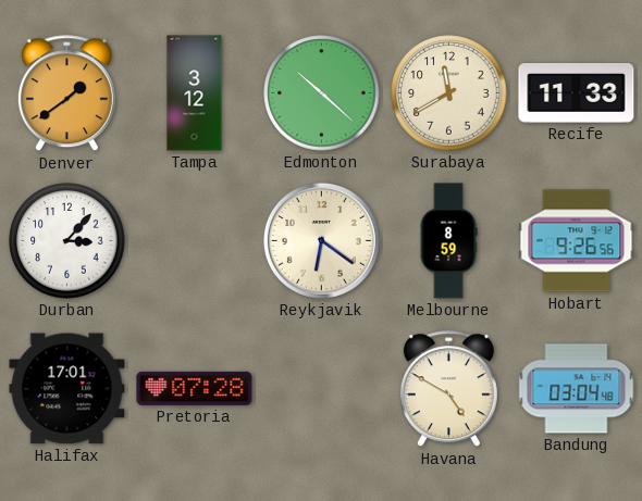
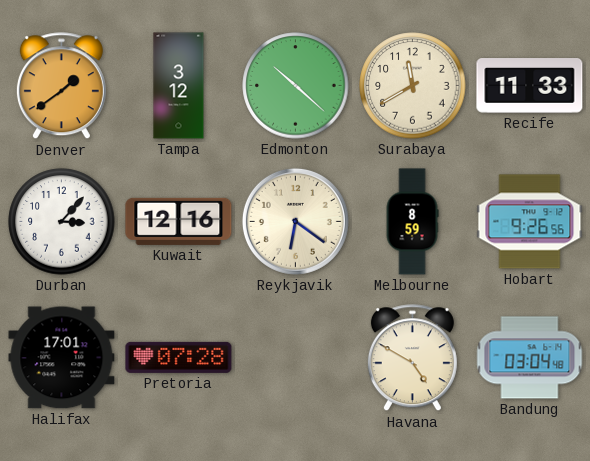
Kuwait: none -> 12:16 (179, 221)
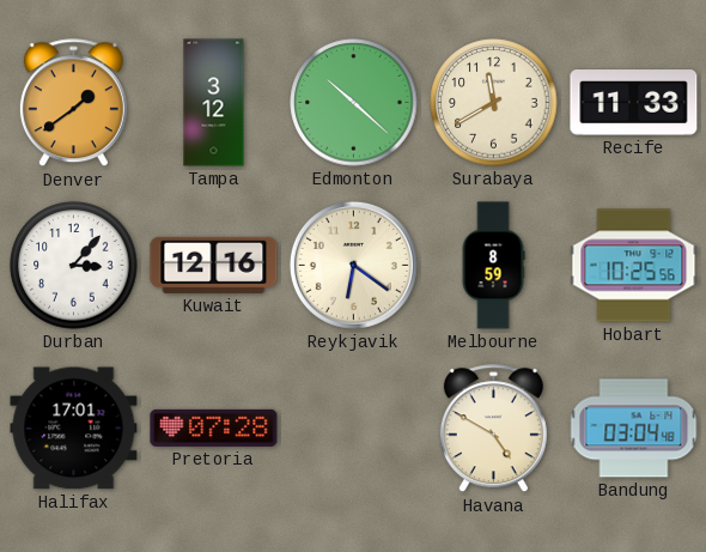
Hobart: 9:26 -> 10:25 (634, 266)
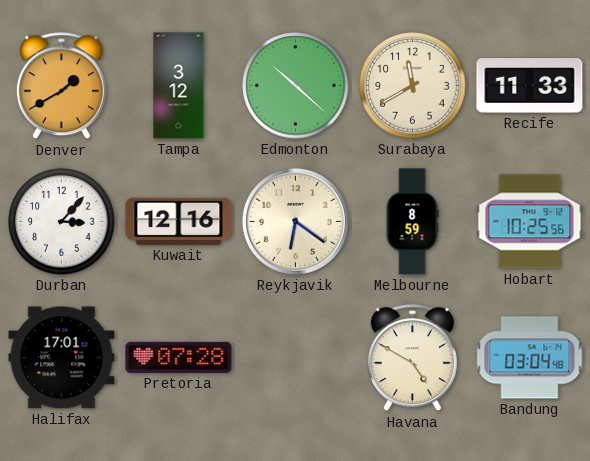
Denver: 1:39 -> 1:40 (61, 86)
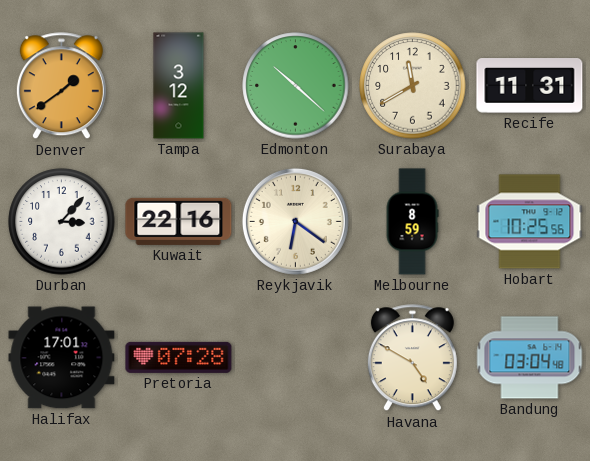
Denver: 1:40 -> 1:39 (61, 86)
Recife: 11:33 -> 11:31 (530, 86)
Kuwait: 12:16 -> 22:16 (179, 221)
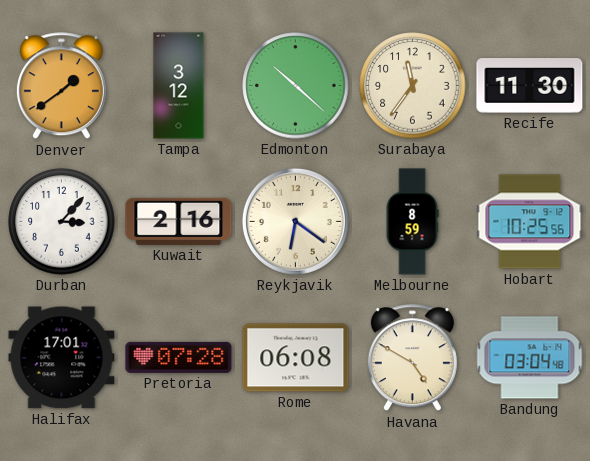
Surabaya: 11:40 -> 11:36 (413, 86)
Recife: 11:31 -> 11:30 (530, 86)
Kuwait: 22:16 -> 2:16 (179, 221)
Rome: none -> 06:08 (296, 358)
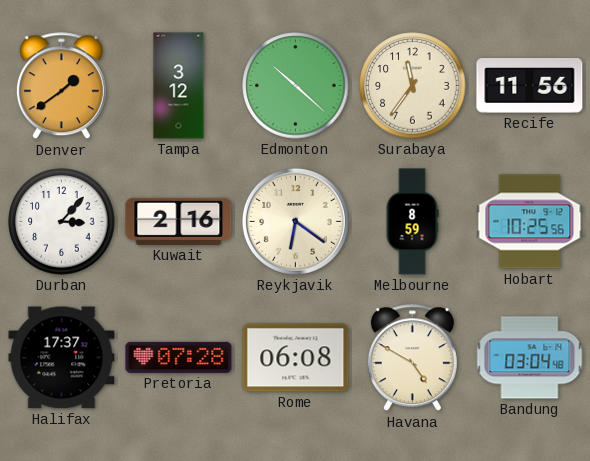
Recife: 11:30 -> 11:56 (530, 86)
Halifax: 17:01 -> 17:37 (62, 358)
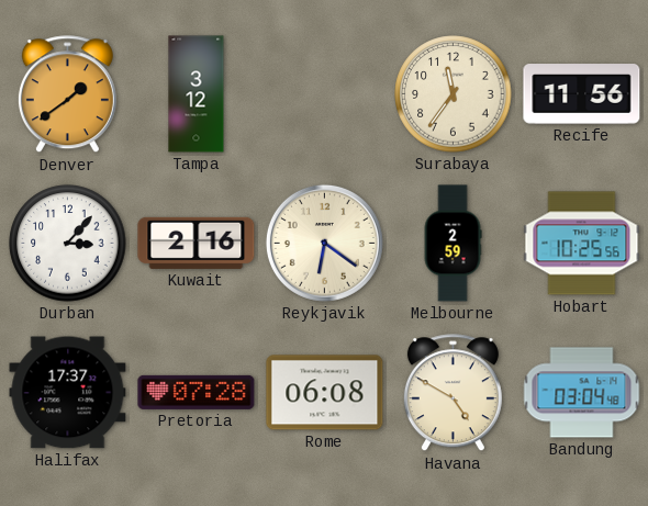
Edmonton: 10:22 -> none (296, 86)
Melbourne: 8:59 -> 2:59 (453, 244)
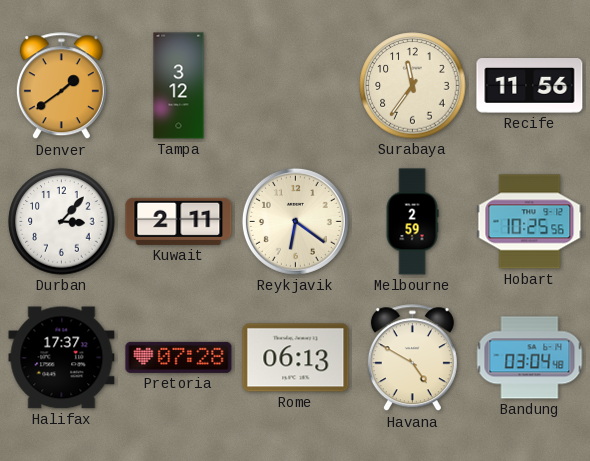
Kuwait: 2:16 -> 2:11 (179, 221)
Rome: 06:08 -> 06:13 (296, 358)
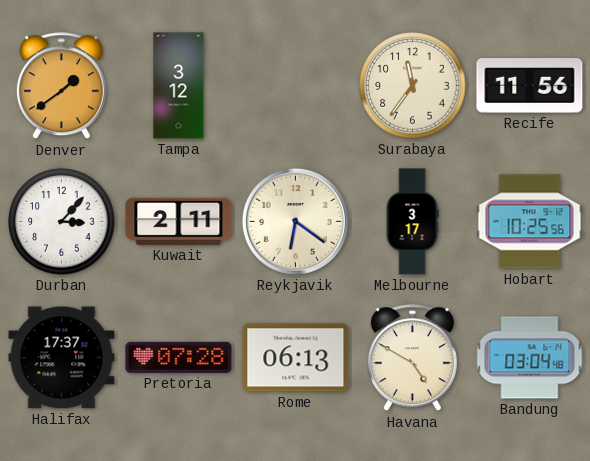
Melbourne: 2:59 -> 3:17 (412, 222)
